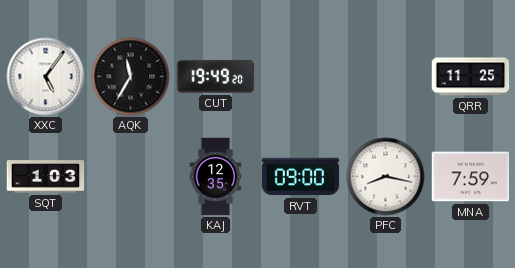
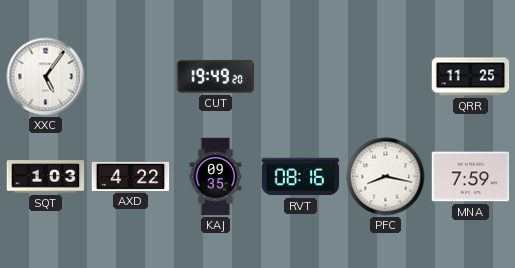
AQK: 11:35 -> none (131, 77)
AXD: none -> 4:22 (131, 176)
KAJ: 12:35 -> 09:35 (216, 177)
RVT: 09:00 -> 08:16 (301, 177)
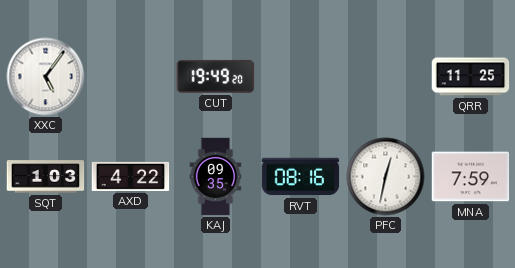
PFC: 8:17 -> 12:32 (386, 177)
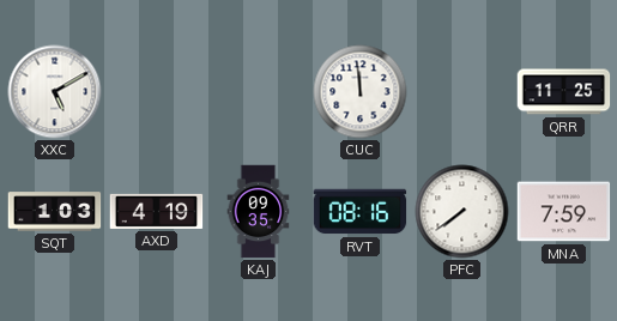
XXC: 5:06 -> 5:10 (55, 92)
CUT: 19:49 -> none (216, 76)
CUC: none -> 11:59 (361, 92)
AXD: 4:22 -> 4:19 (157, 211)
PFC: 12:32 -> 7:39 (462, 212)
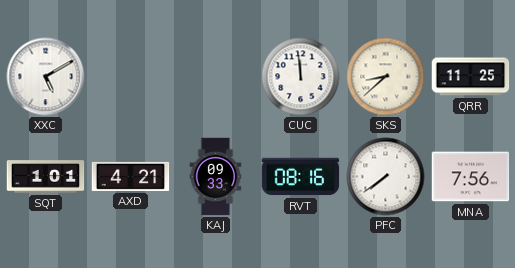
SKS: none -> 8:38 (386, 77)
SQT: 1:03 -> 1:01 (46, 177)
AXD: 4:19 -> 4:21 (131, 176)
KAJ: 09:35 -> 09:33 (216, 177)
MNA: 7:59 -> 7:56 (471, 177)
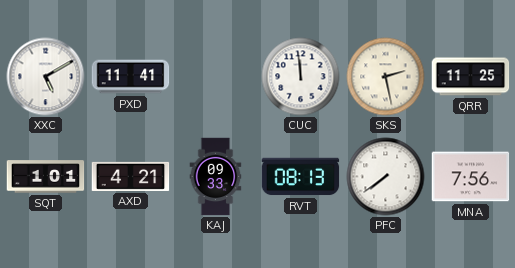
PXD: none -> 11:41 (131, 77)
SKS: 8:38 -> 2:28 (386, 77)
RVT: 08:16 -> 08:13 (301, 177)
